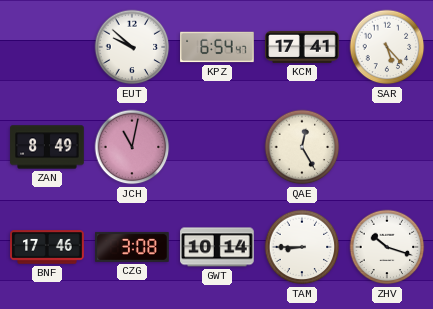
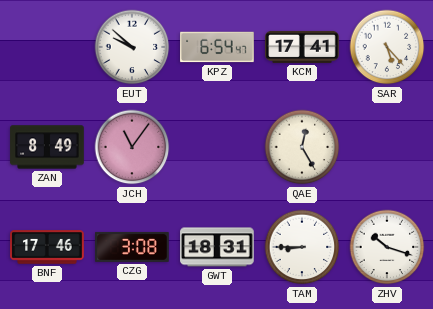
JCH: 11:02 -> 11:06 (132, 147)
GWT: 10:14 -> 18:31 (217, 247)
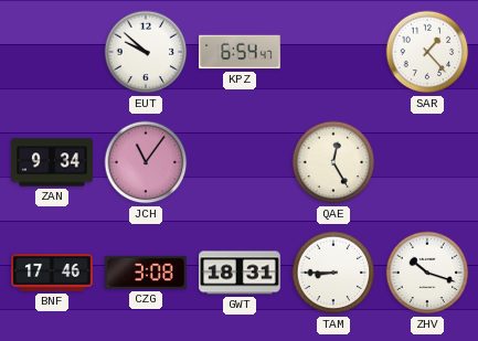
KCM: 17:41 -> none (302, 47)
SAR: 5:23 -> 1:23 (427, 52)
ZAN: 8:49 -> 9:34 (52, 162)
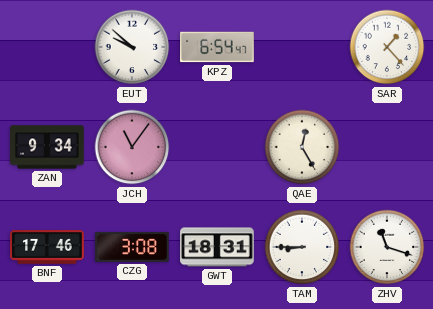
ZHV: 10:18 -> 11:18 (387, 247)
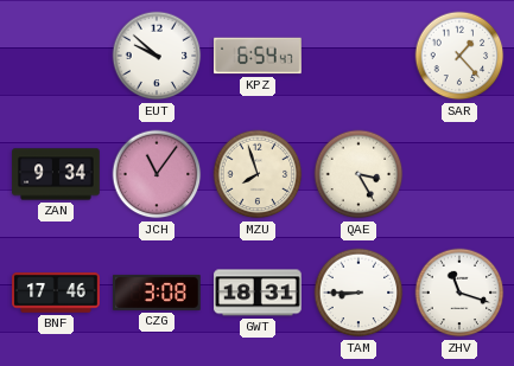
MZU: none -> 7:57 (258, 174)
QAE: 12:25 -> 3:25 (358, 174)
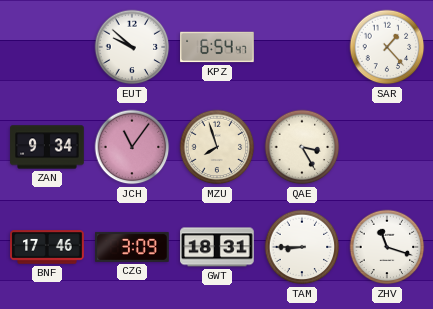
CZG: 3:08 -> 3:09 (132, 247)
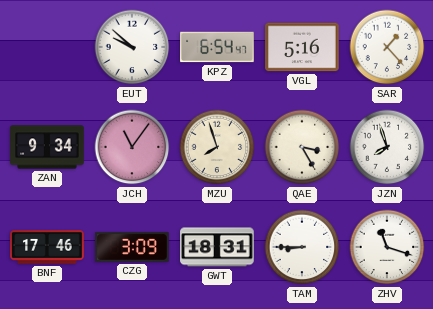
VGL: none -> 5:16 (302, 47)
JZN: none -> 7:57 (387, 147)
